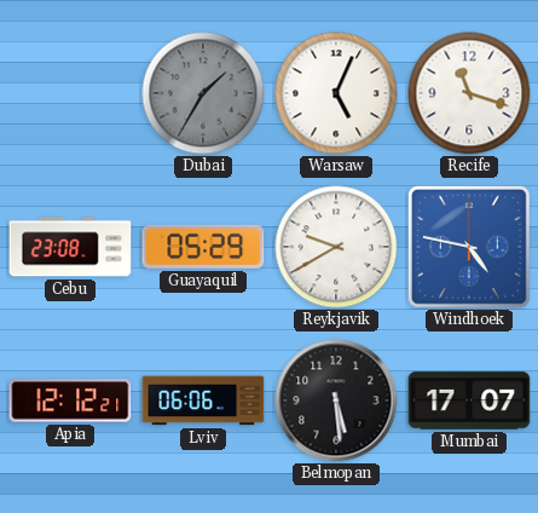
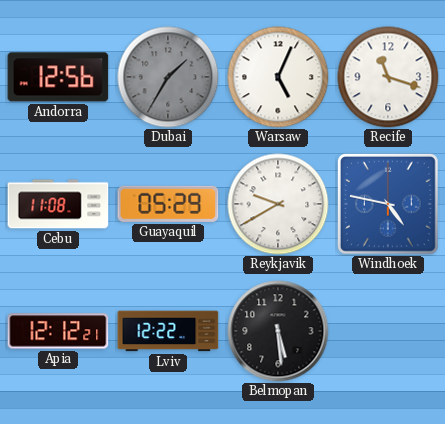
Andorra: none -> 12:56 (58, 77)
Cebu: 23:08 -> 11:08 (58, 204)
Lviv: 06:06 -> 12:22 (168, 331)
Mumbai: 17:07 -> none (469, 400)
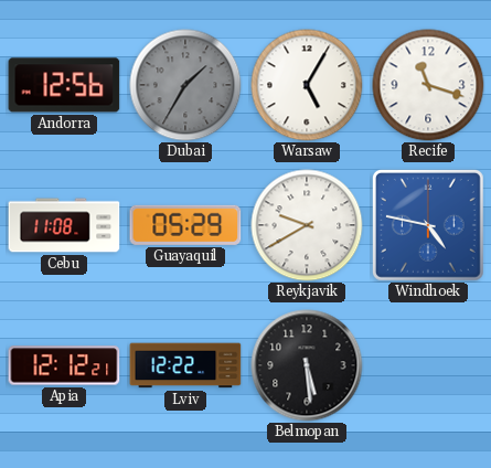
Warsaw: 5:04 -> 5:05 (307, 85)
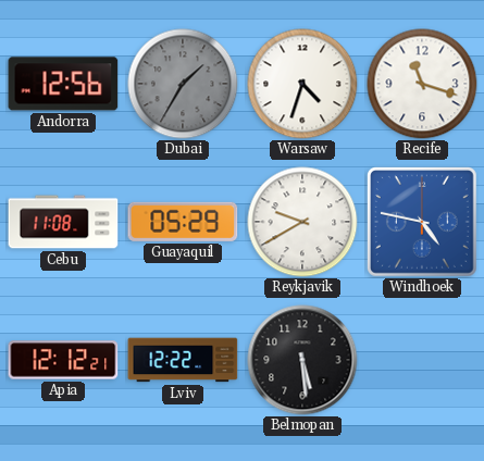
Warsaw: 5:05 -> 4:33 (302, 84)
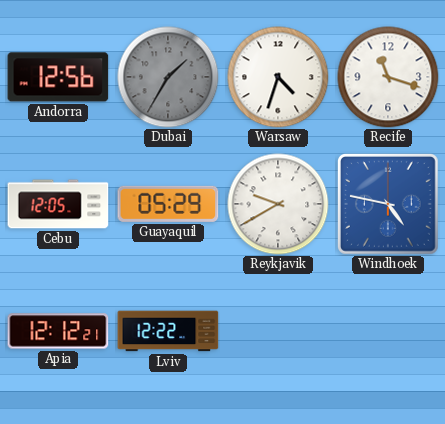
Cebu: 11:08 -> 12:05 (58, 204)
Belmopan: 5:29 -> none (302, 360)
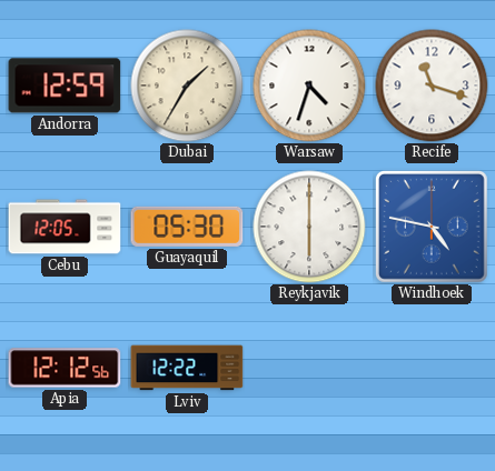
Andorra: 12:56 -> 12:59 (65, 86)
Dubai dial: grey -> cream (187, 86)
Guayaquil: 05:29 -> 05:30 (187, 227)
Reykjavik: 9:40 -> 6:00 (309, 227)
Apia: 12:12:21 -> 12:12:56 (65, 368)
